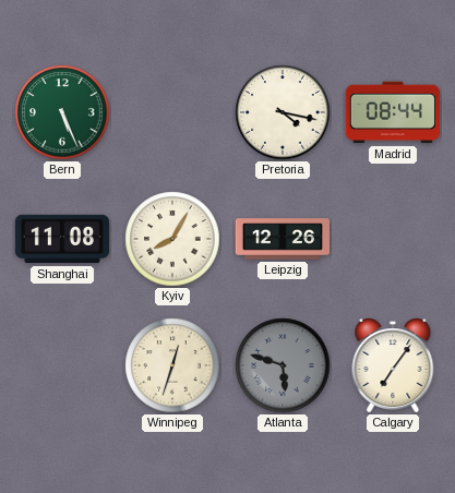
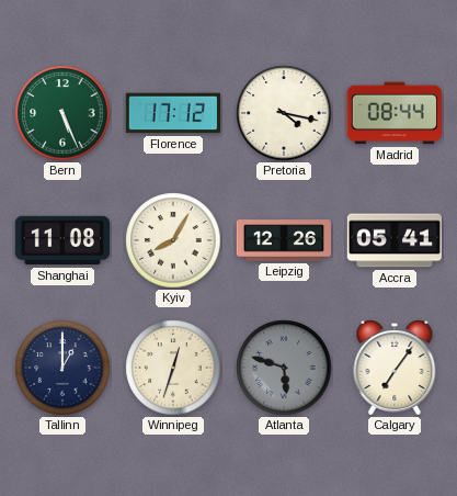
Florence: none -> 17:12 (172, 113)
Accra: none -> 05:41 (393, 240)
Tallinn: none -> 1:00 (62, 368)
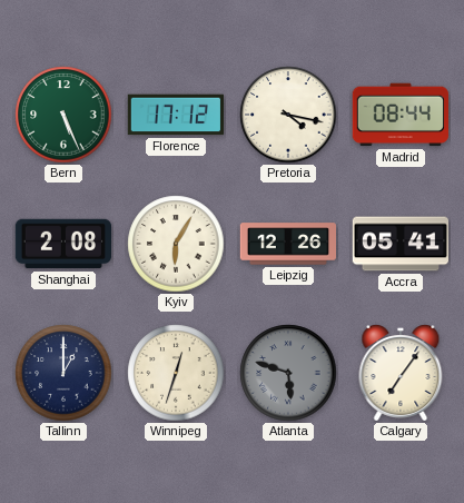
Shanghai: 11:08 -> 2:08 (62, 244)
Kyiv: 8:05 -> 6:05 (176, 244)
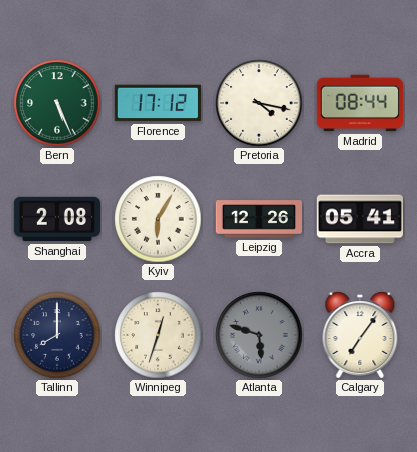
Tallinn: 1:00 -> 8:00 (57, 335)
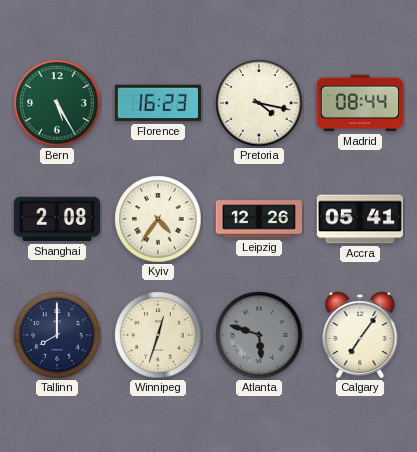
Bern: 5:26 -> 5:25 (57, 103)
Florence: 17:12 -> 16:23 (157, 103)
Kyiv: 6:05 -> 4:36 (158, 219)
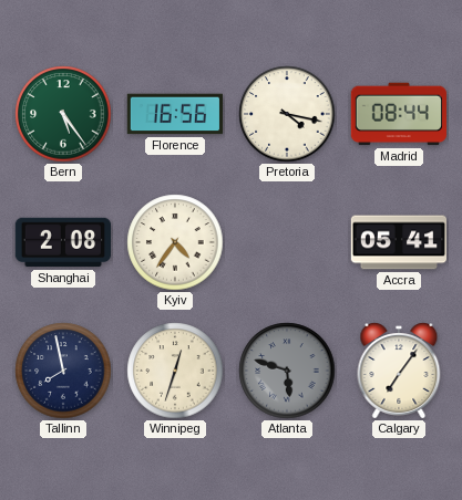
Bern: 5:25 -> 5:24 (63, 114)
Florence: 16:23 -> 16:56 (174, 114)
Leipzig: 12:26 -> none (258, 219)
Tallinn: 8:00 -> 7:58 (63, 371)
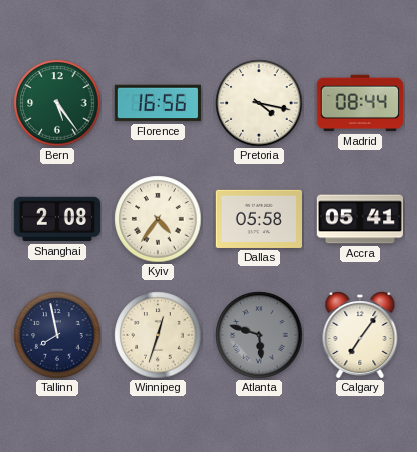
Dallas: none -> 05:58 (258, 219)
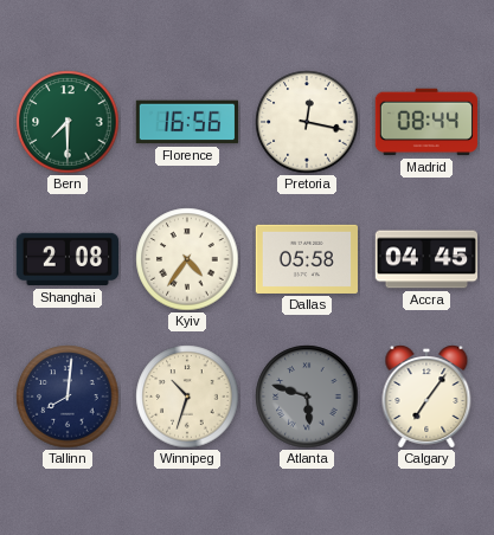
Bern: 5:24 -> 7:30 (68, 122)
Pretoria: 4:17 -> 12:17 (307, 122)
Accra: 05:41 -> 04:45 (425, 259)
Tallinn: 7:58 -> 8:01 (68, 397)
Winnipeg: 12:33 -> 10:33 (187, 397)
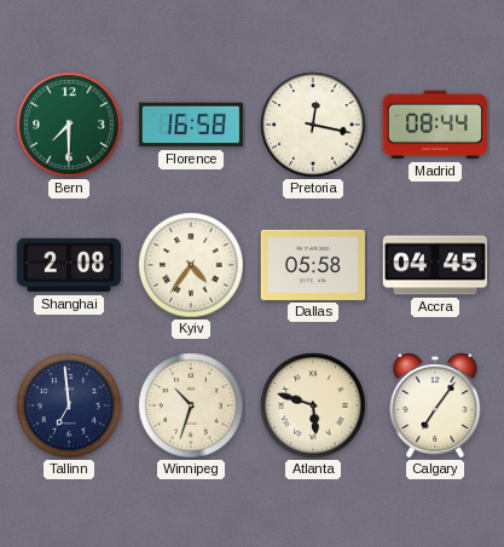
Florence: 16:56 -> 16:58 (190, 125)
Tallinn: 8:01 -> 6:59 (69, 405)
Atlanta dial: grey -> cream (313, 405)
